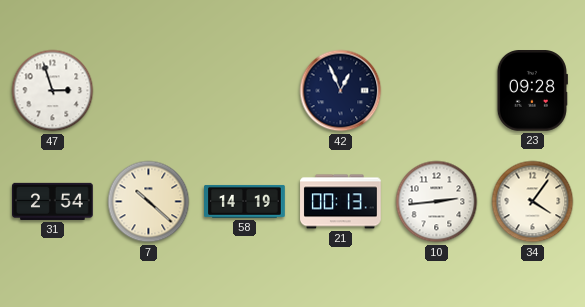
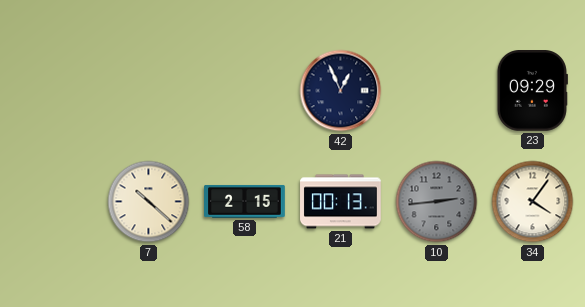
47: 2:57 -> none (53, 91)
23: 09:28 -> 09:29 (532, 91)
31: 2:54 -> none (53, 201)
58: 14:19 -> 2:15 (245, 201)
10 dial: white -> grey (437, 202)
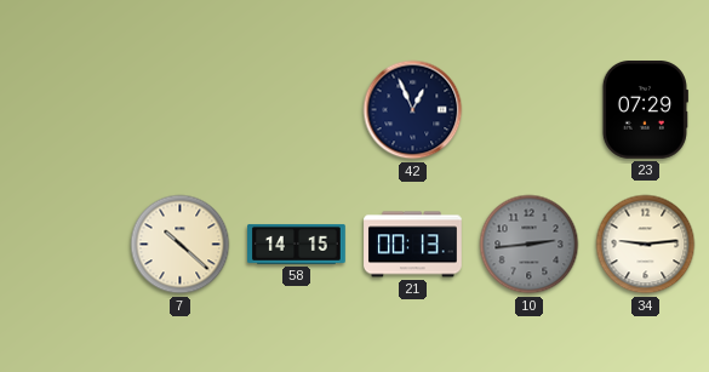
23: 09:29 -> 07:29 (645, 110)
58: 2:15 -> 14:15 (297, 244)
34: 4:06 -> 9:14 (646, 245)
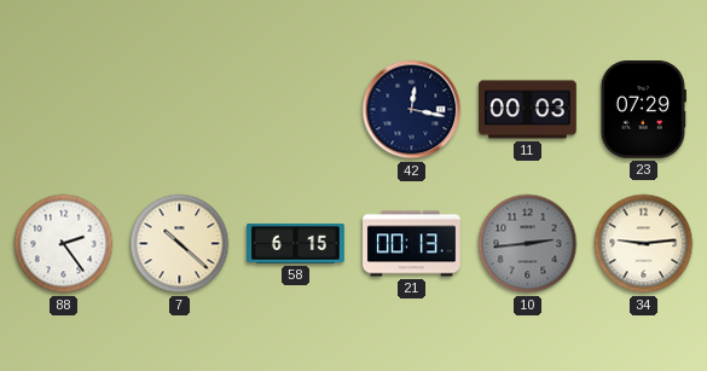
42: 12:56 -> 12:17 (412, 110)
11: none -> 00:03 (528, 110)
88: none -> 2:24 (64, 244)
58: 14:15 -> 6:15 (296, 243)
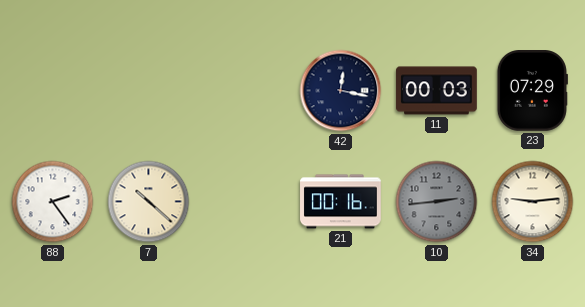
58: 6:15 -> none (296, 243)
21: 00:13 -> 00:16 (341, 202)
